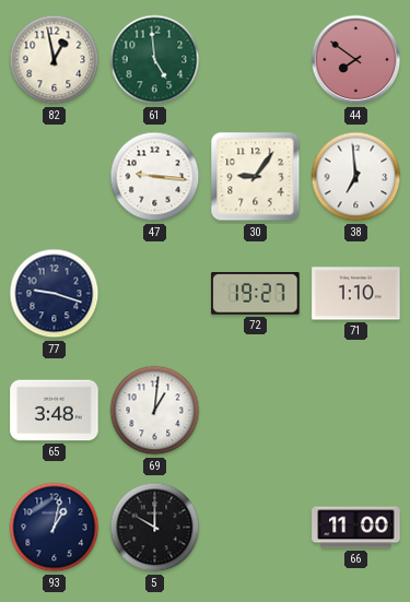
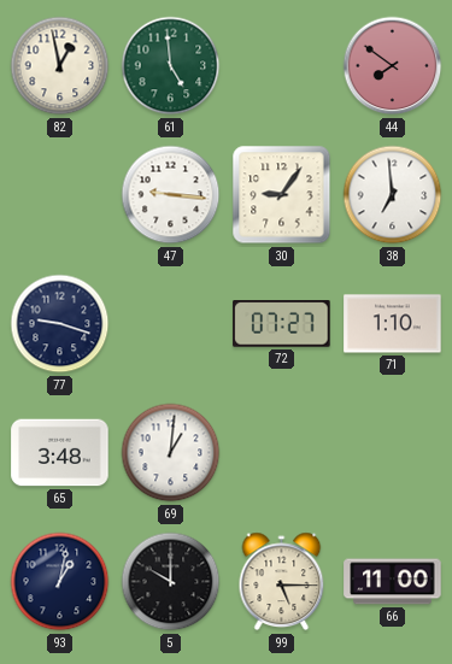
72: 19:27 -> 07:27 (282, 324)
99: none -> 5:15 (282, 582)
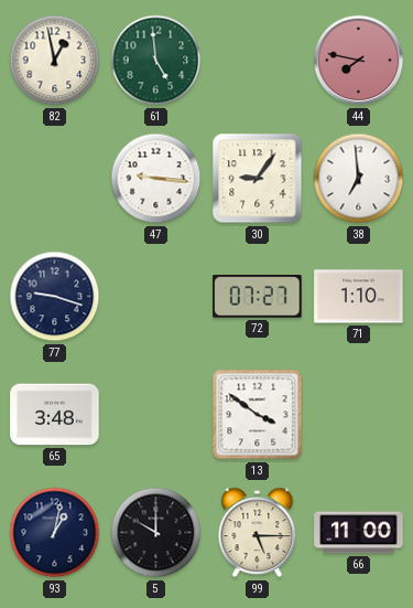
44: 7:51 -> 7:47 (359, 61)
69: 1:01 -> none (171, 453)
13: none -> 3:51 (258, 415)
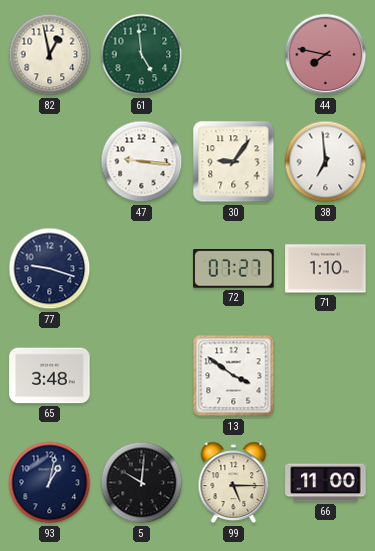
5: 10:00 -> 10:01 (142, 483)
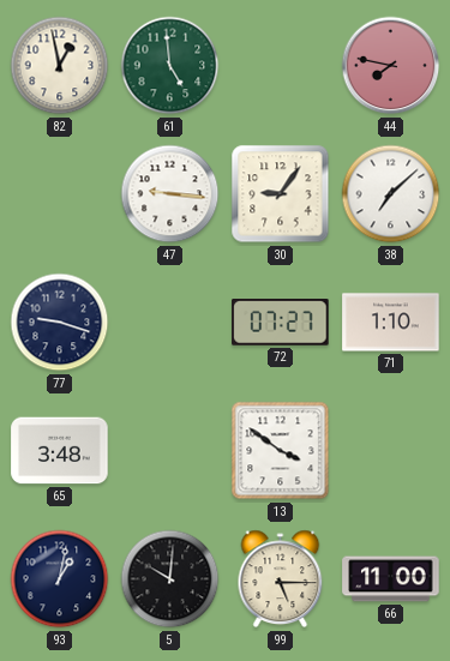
38: 6:59 -> 7:08 (391, 194)
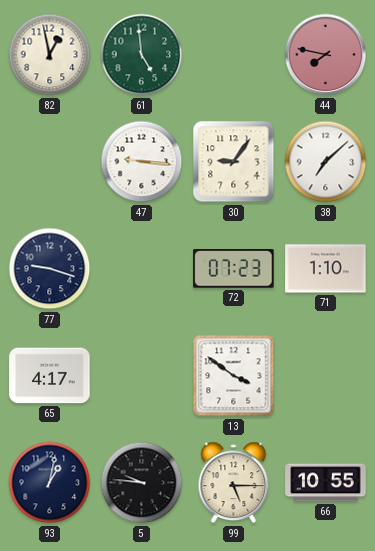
72: 07:27 -> 07:23 (234, 269)
65: 3:48 -> 4:17 (50, 376)
5: 10:01 -> 9:46 (142, 483)
66: 11:00 -> 10:55 (326, 483)
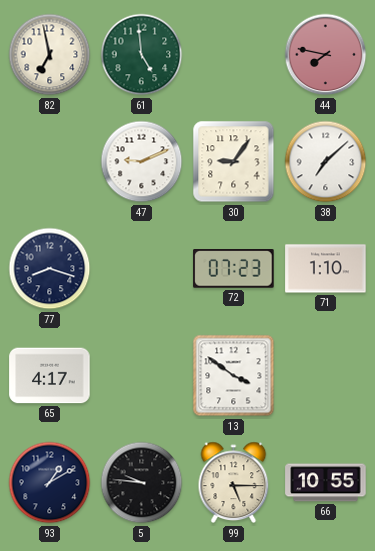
82: 12:58 -> 6:58 (50, 55)
47: 9:16 -> 9:11 (142, 162)
77: 9:18 -> 8:18 (50, 269)
93: 1:02 -> 1:10 (50, 483)
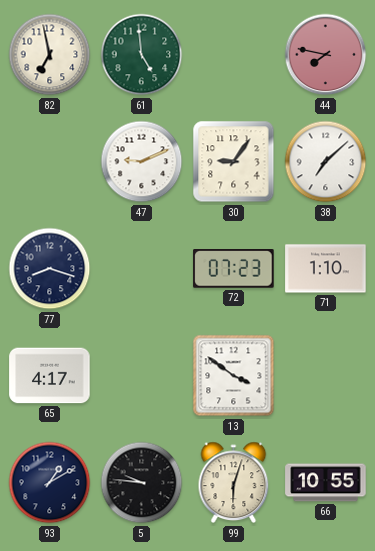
99: 5:15 -> 6:03 (234, 483)
